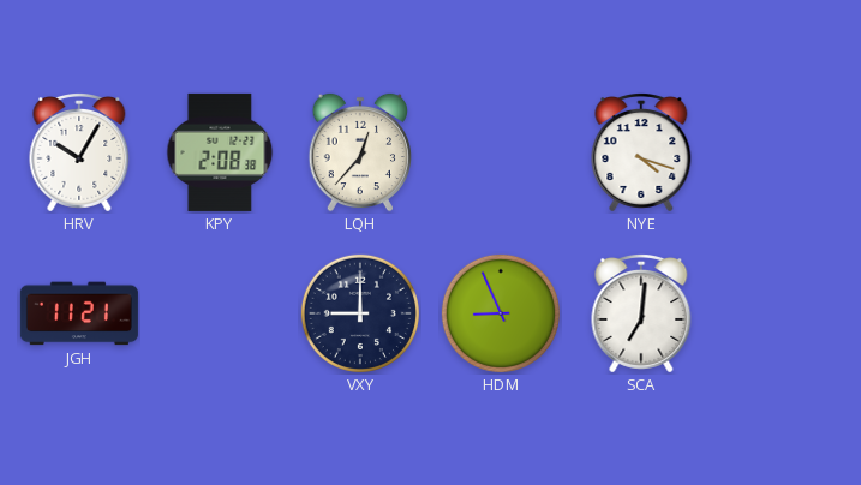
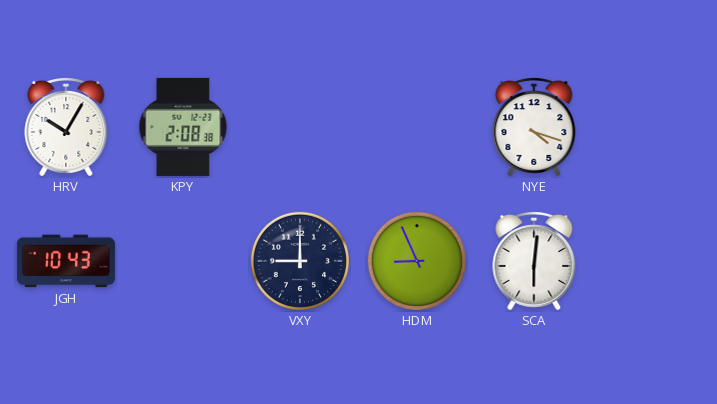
LQH: 12:37 -> none (359, 152)
JGH: 11:21 -> 10:43 (66, 261)
SCA: 7:01 -> 6:01 (534, 262)
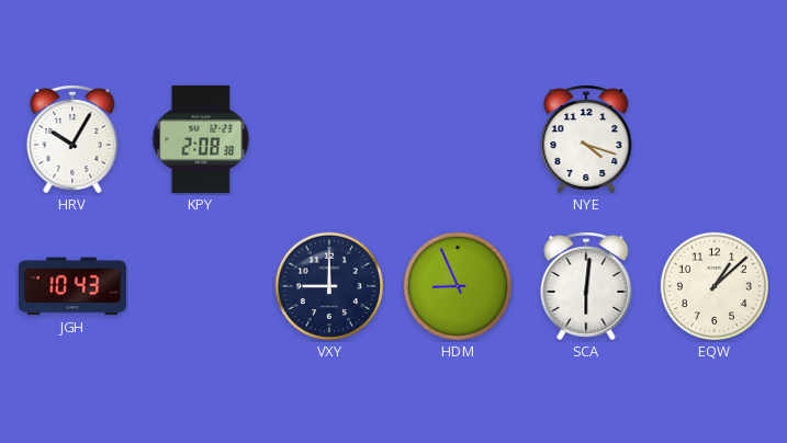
EQW: none -> 1:08 (715, 286)
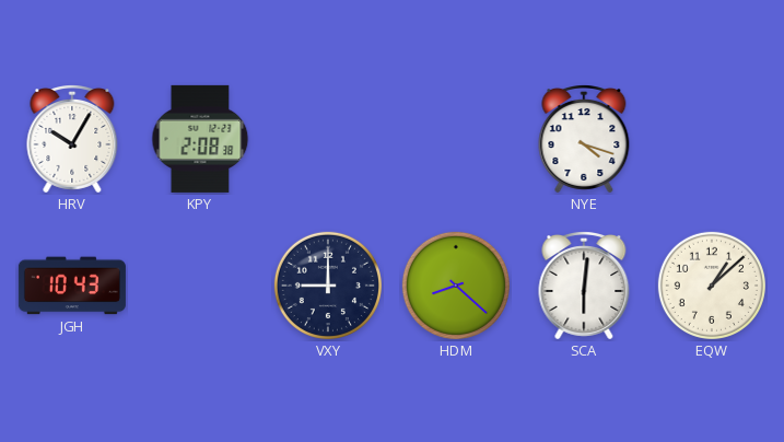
HDM: 8:56 -> 8:22 (456, 286)
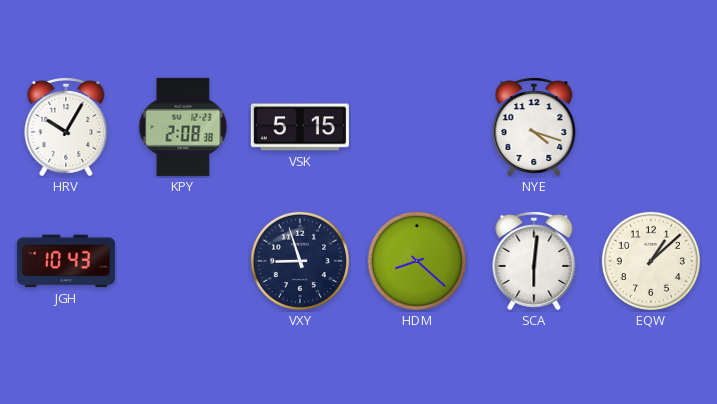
VSK: none -> 5:15 (300, 127)
VXY: 9:00 -> 8:57 (300, 261)
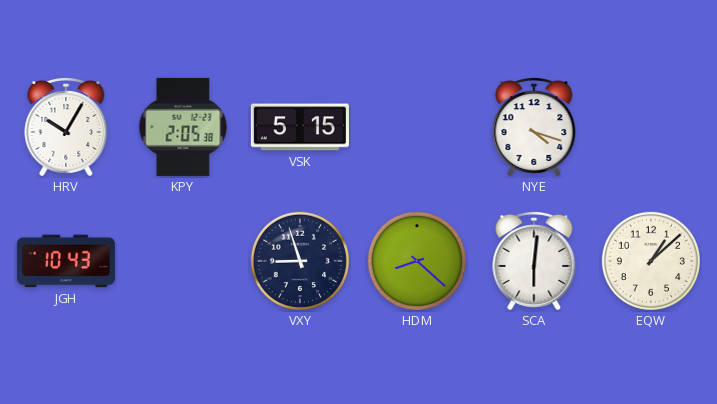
KPY: 2:08 -> 2:05 (183, 127)
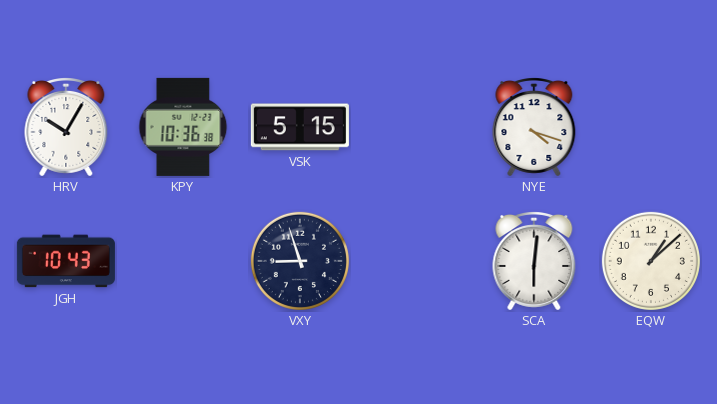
KPY: 2:05 -> 10:36 (183, 127)
HDM: 8:22 -> none (417, 261)
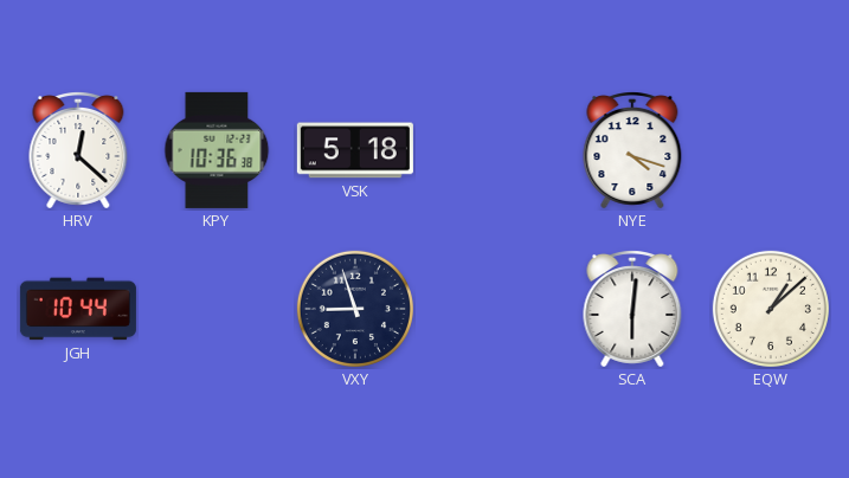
HRV: 10:05 -> 12:22 (78, 151)
VSK: 5:15 -> 5:18 (355, 150)
JGH: 10:43 -> 10:44 (78, 309)
